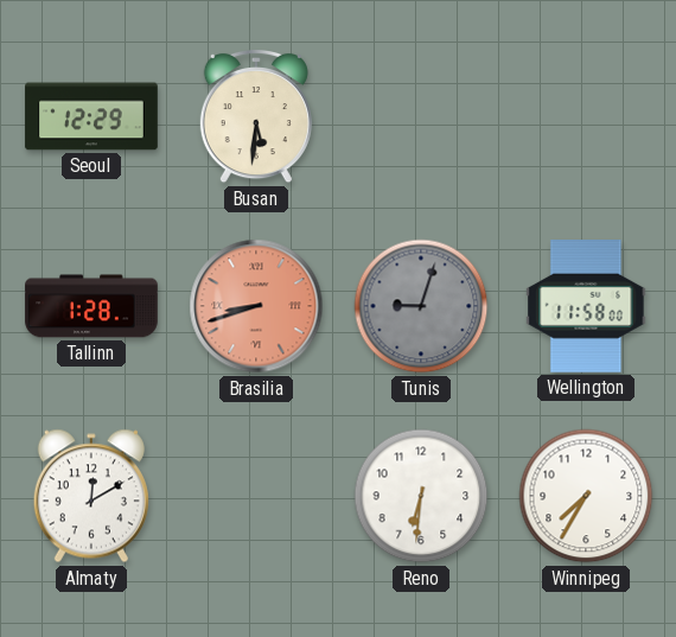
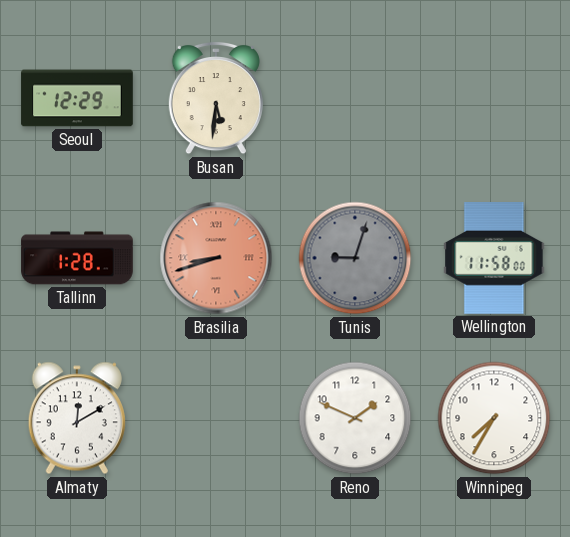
Reno: 6:31 -> 1:49 (355, 418)
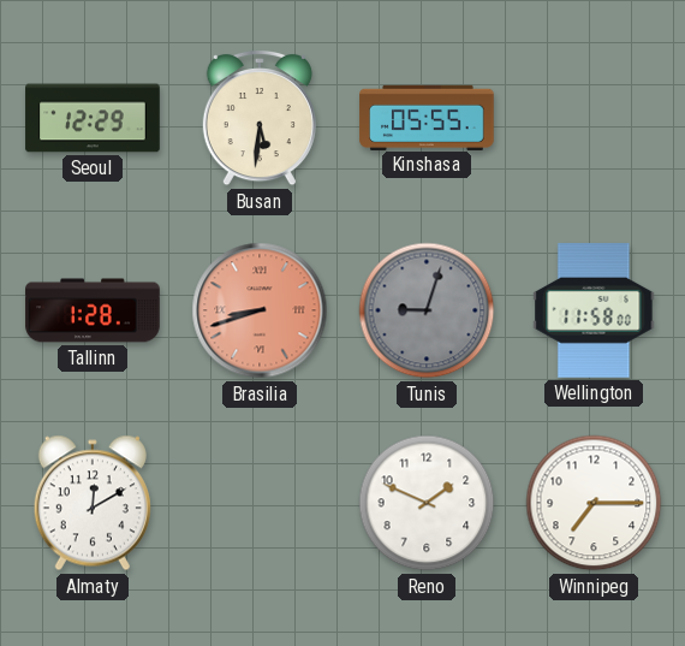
Kinshasa: none -> 05:55 (427, 117)
Winnipeg: 7:35 -> 7:15 (594, 503)
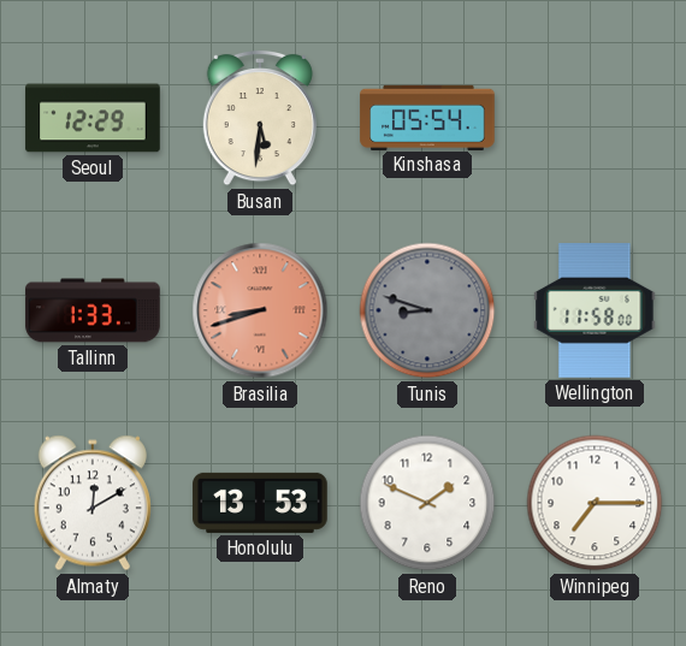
Kinshasa: 05:55 -> 05:54 (427, 117)
Tallinn: 1:28 -> 1:33 (93, 310)
Tunis: 9:03 -> 8:48 (427, 310)
Honolulu: none -> 13:53 (260, 503)
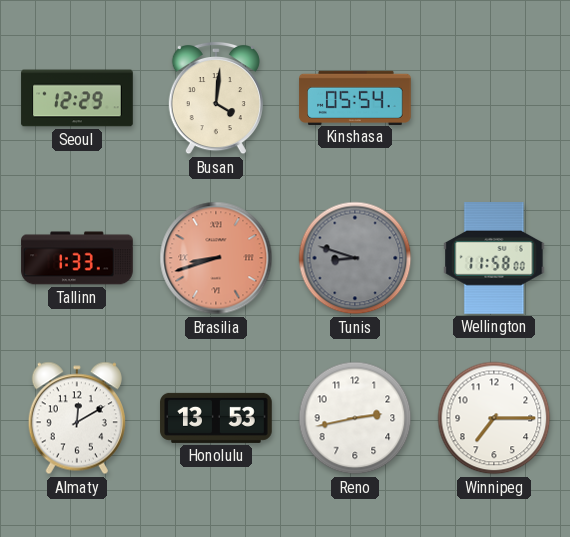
Busan: 5:31 -> 4:01 (216, 98)
Reno: 1:49 -> 2:43 (355, 418)
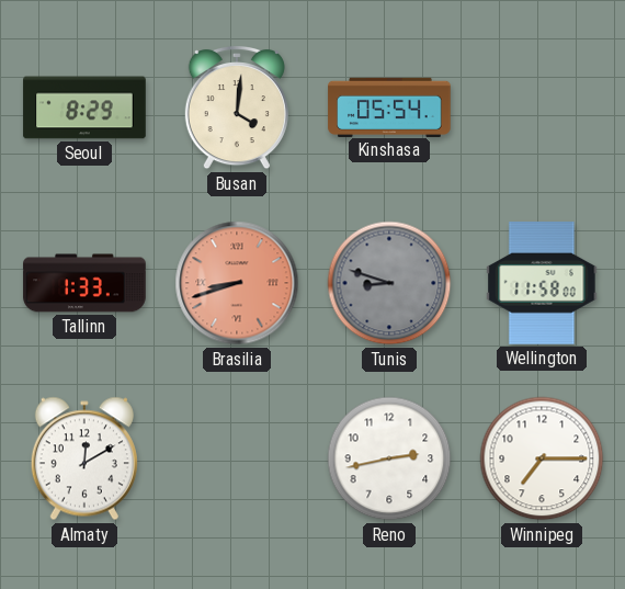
Seoul: 12:29 -> 8:29 (84, 107)
Honolulu: 13:53 -> none (216, 418)
